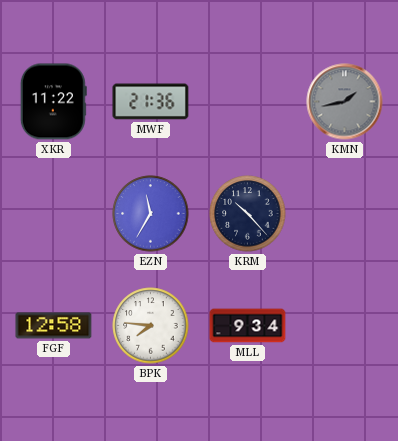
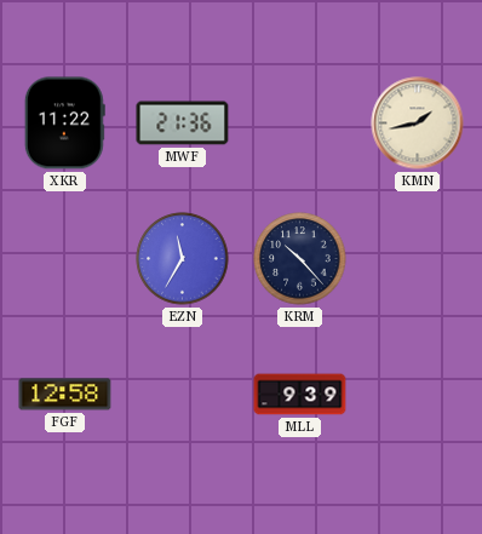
KMN dial: grey -> cream (418, 124)
BPK: 7:46 -> none (151, 326)
MLL: 9:34 -> 9:39 (300, 395)
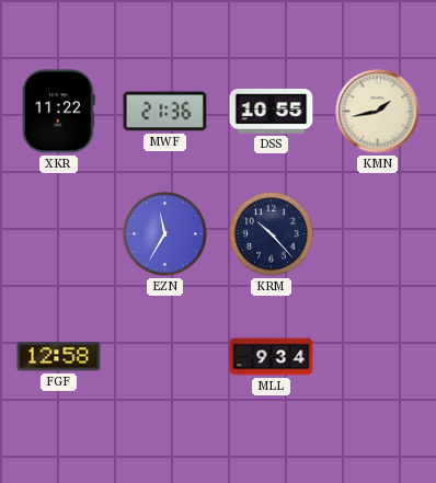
DSS: none -> 10:55 (272, 111)
MLL: 9:39 -> 9:34 (272, 357)
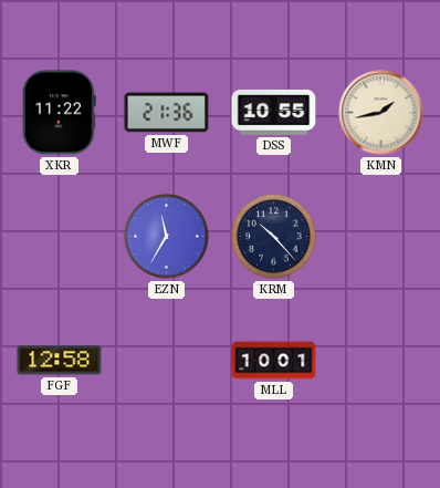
MLL: 9:34 -> 10:01 (274, 361)
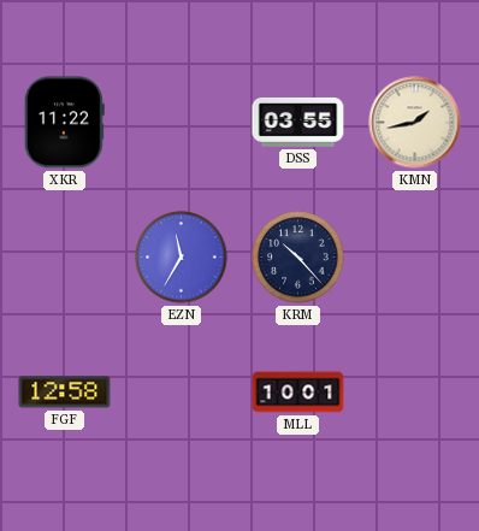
MWF: 21:36 -> none (167, 113)
DSS: 10:55 -> 03:55 (298, 122)
